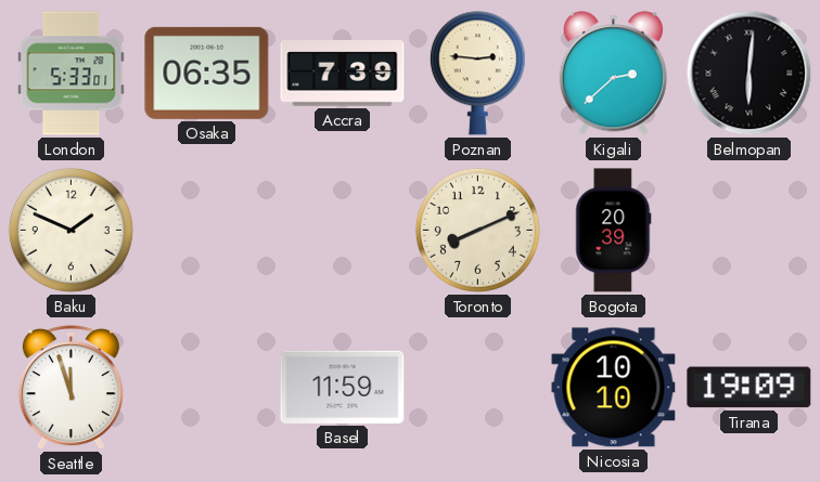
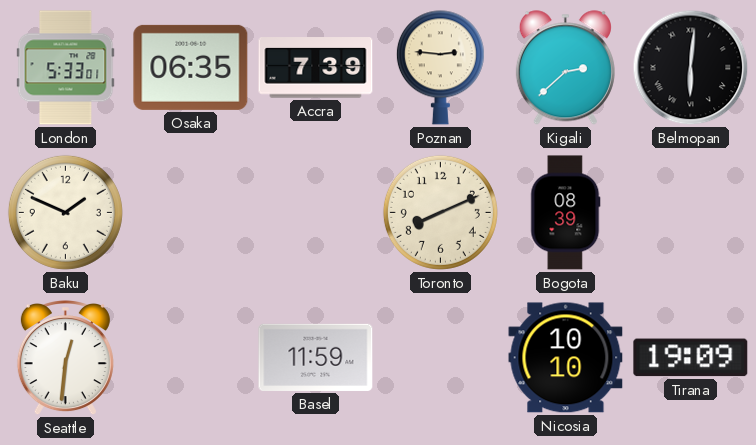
Bogota: 20:39 -> 08:39 (566, 213)
Seattle: 11:57 -> 12:31 (65, 359)
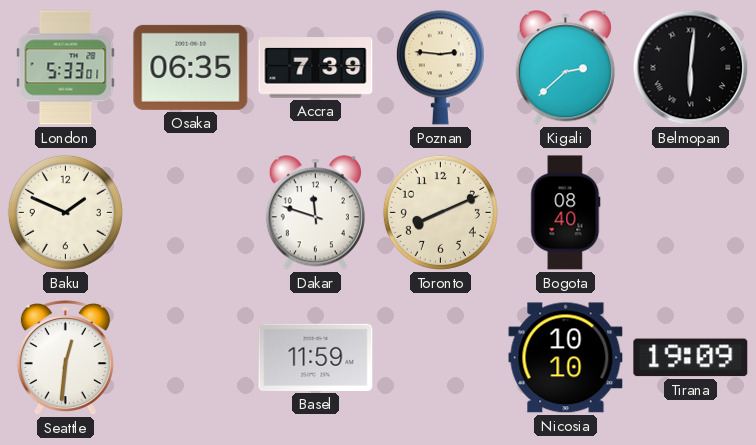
Dakar: none -> 11:48 (315, 213)
Bogota: 08:39 -> 08:40 (566, 213)
